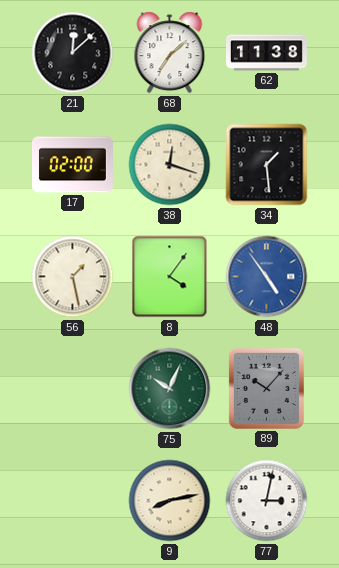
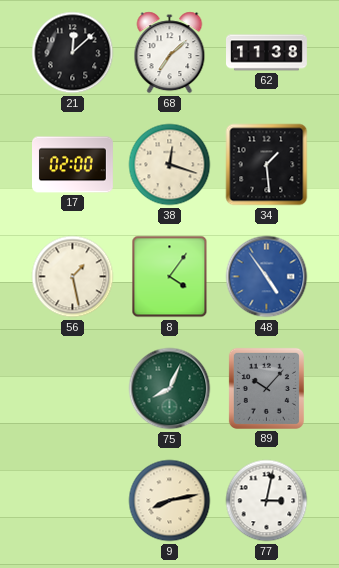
75: 10:04 -> 8:04 (170, 389)
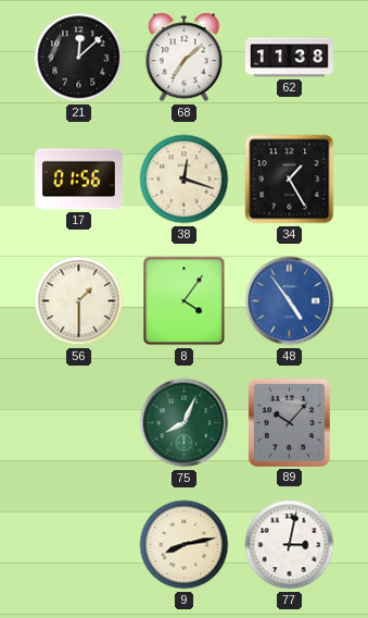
17: 02:00 -> 01:56 (79, 180)
34: 1:29 -> 1:25 (290, 180)
56: 1:28 -> 1:30 (79, 301)
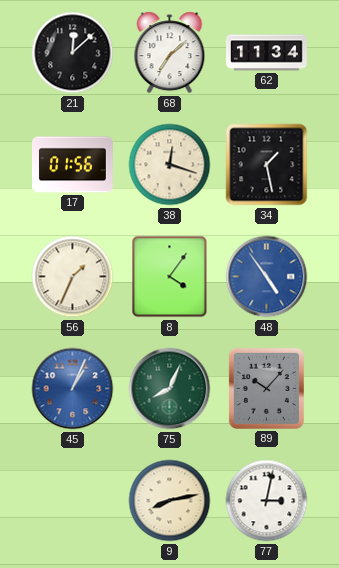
62: 11:38 -> 11:34 (267, 53)
34: 1:25 -> 1:28 (267, 165)
56: 1:30 -> 1:34 (73, 277)
45: none -> 1:04 (73, 389)
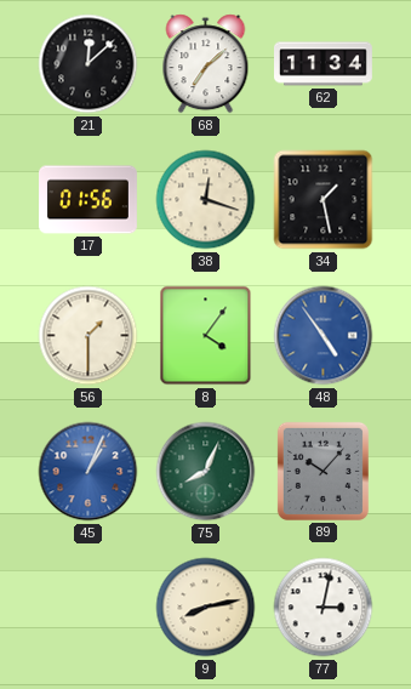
56: 1:34 -> 1:30 (89, 336)
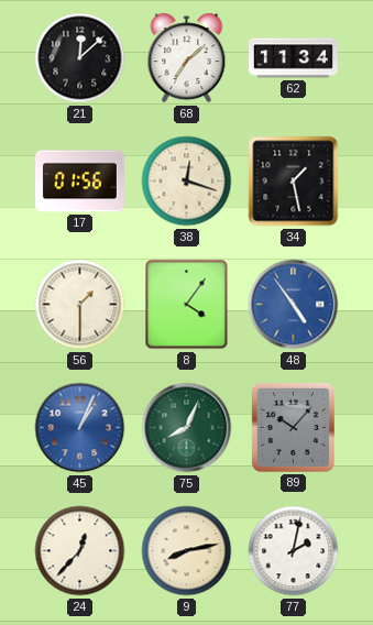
24: none -> 12:37 (80, 551)
77: 3:02 -> 2:02 (294, 551)
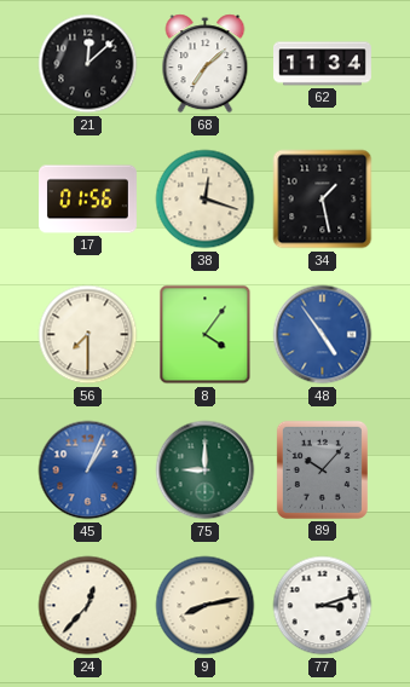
56: 1:30 -> 7:30 (88, 335)
75: 8:04 -> 9:00 (206, 470)
77: 2:02 -> 3:12 (323, 606)
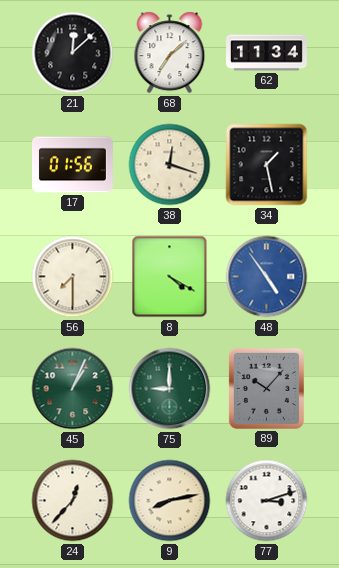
8: 4:06 -> 4:20 (170, 277)
45 dial: blue -> green (73, 389)
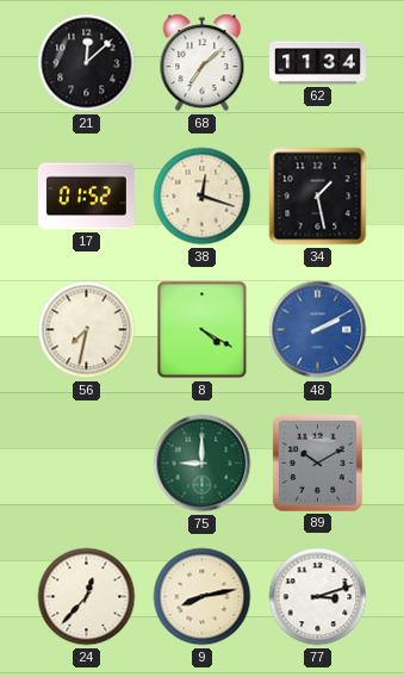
17: 01:56 -> 01:52 (87, 197)
56: 7:30 -> 7:32 (87, 330)
48: 4:54 -> 2:10 (318, 330)
45: 1:04 -> none (73, 389)
89: 10:07 -> 10:10 (317, 462)
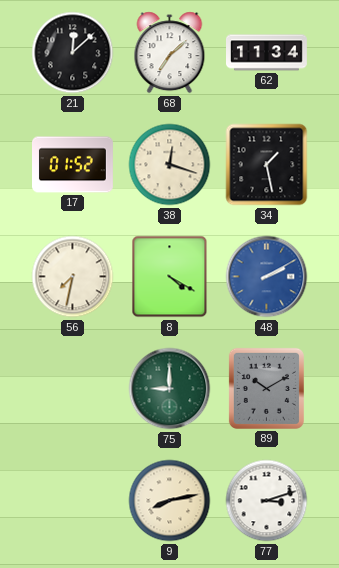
24: 12:37 -> none (87, 597)
